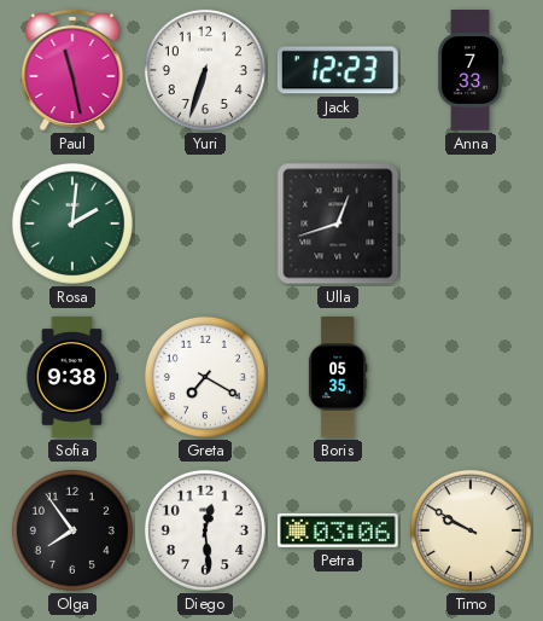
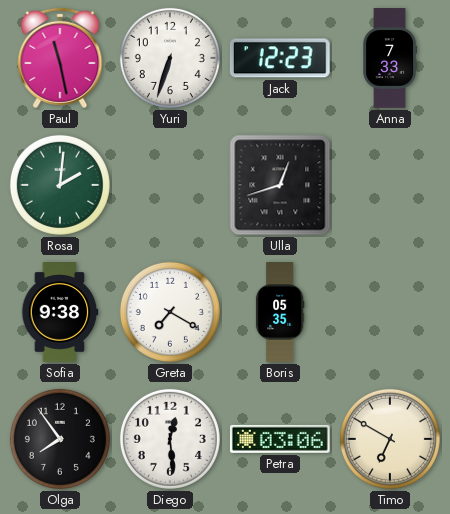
Timo: 9:50 -> 6:50 (390, 439)
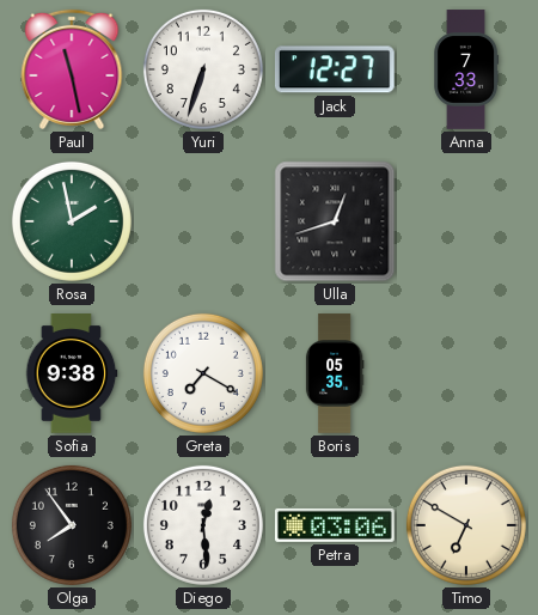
Jack: 12:23 -> 12:27 (335, 69)
Rosa: 2:01 -> 1:58 (72, 221)
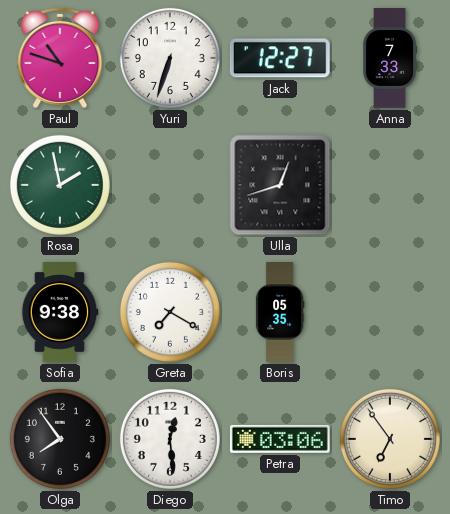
Paul: 11:28 -> 10:48 (60, 58)
Timo: 6:50 -> 6:54 (390, 439)
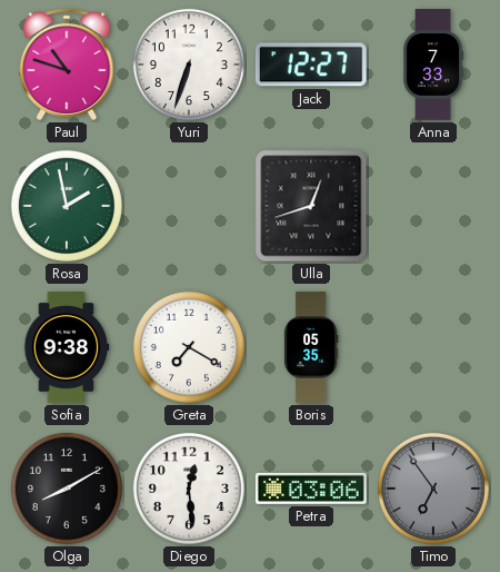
Olga: 7:54 -> 8:10 (67, 489)
Timo dial: cream -> grey (433, 489)
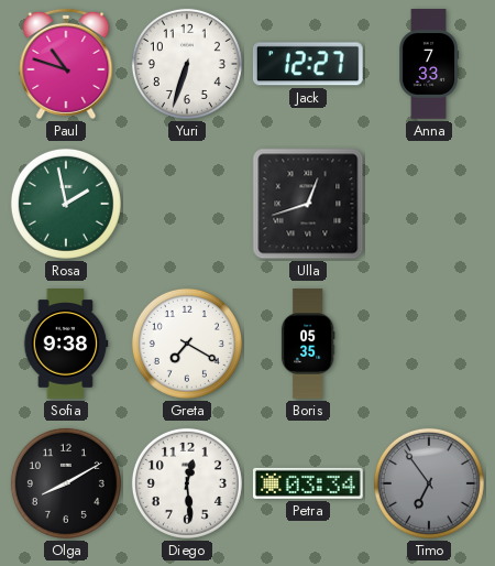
Petra: 03:06 -> 03:34 (308, 483)
